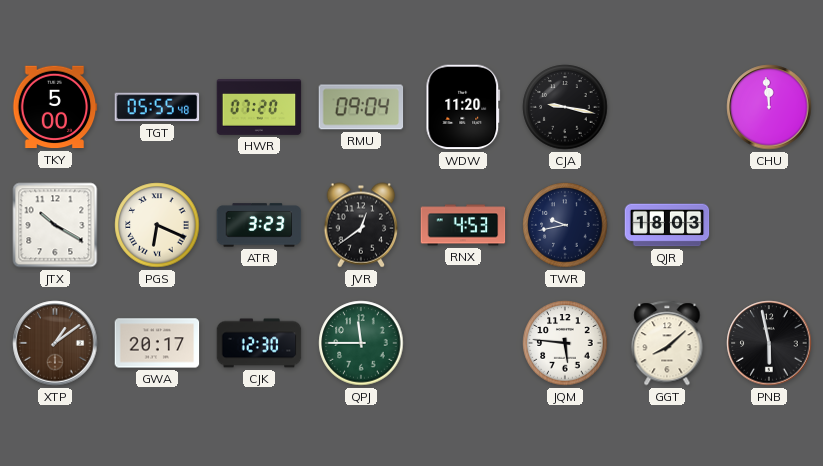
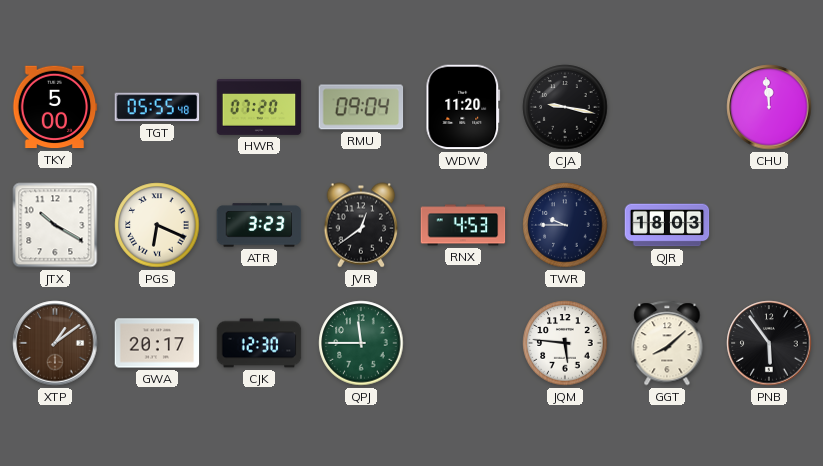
TWR: 9:43 -> 9:45 (565, 225)
PNB: 5:58 -> 5:54 (769, 343)
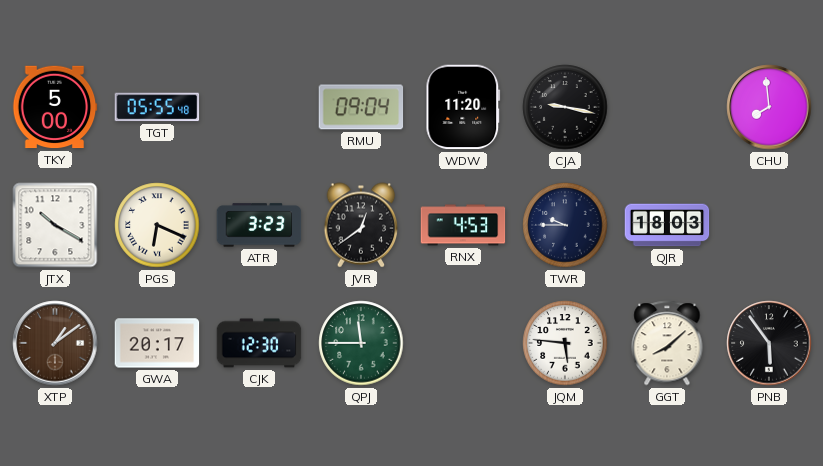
HWR: 07:20 -> none (259, 108)
CHU: 11:59 -> 7:59 (769, 107)
